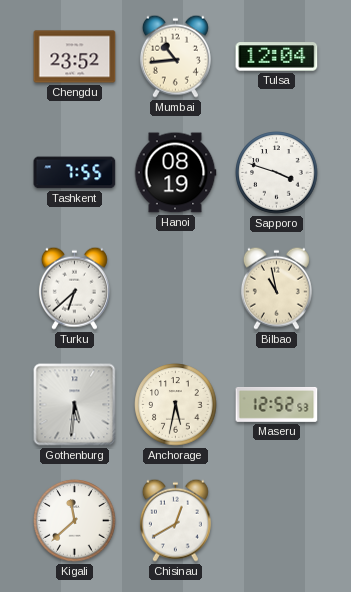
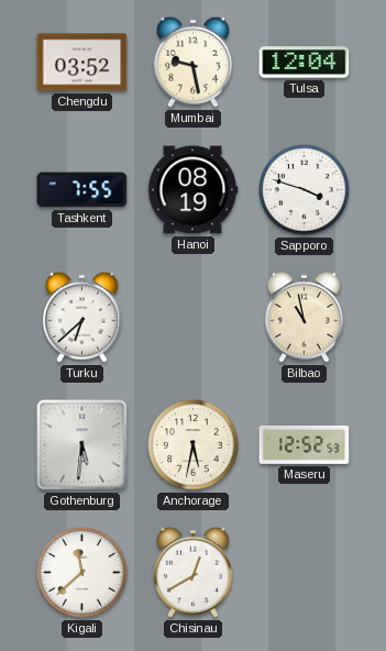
Chengdu: 23:52 -> 03:52 (82, 63)
Mumbai: 10:44 -> 9:28 (192, 62)
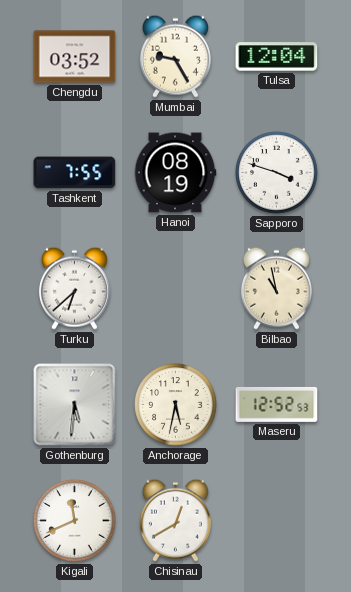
Mumbai: 9:28 -> 9:25 (175, 56)
Kigali: 11:38 -> 11:41 (75, 521)
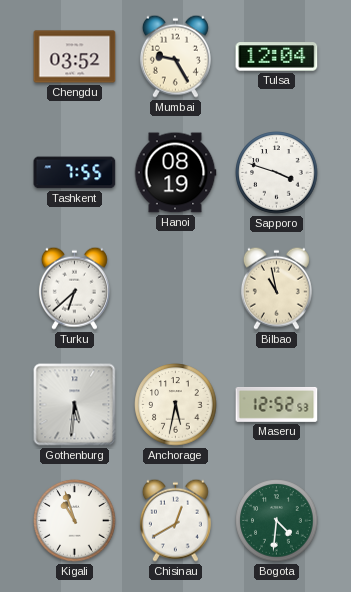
Kigali: 11:41 -> 10:57 (75, 521)
Bogota: none -> 4:31 (277, 521)
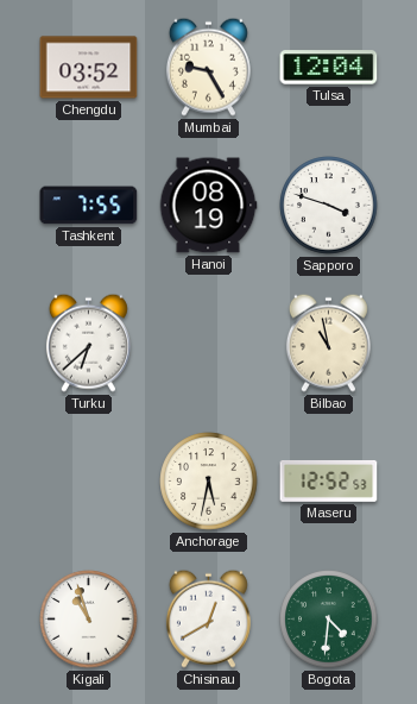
Gothenburg: 5:31 -> none (75, 405)
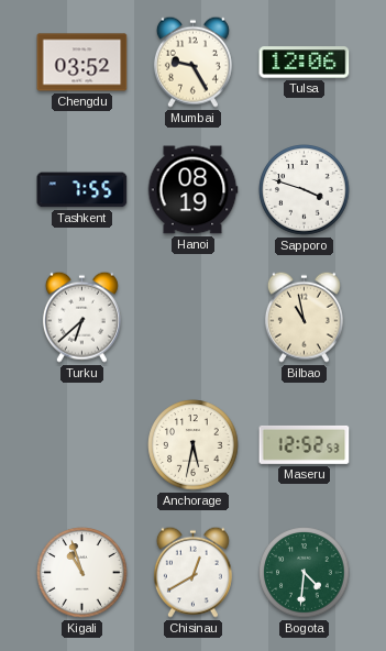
Tulsa: 12:04 -> 12:06 (305, 63)
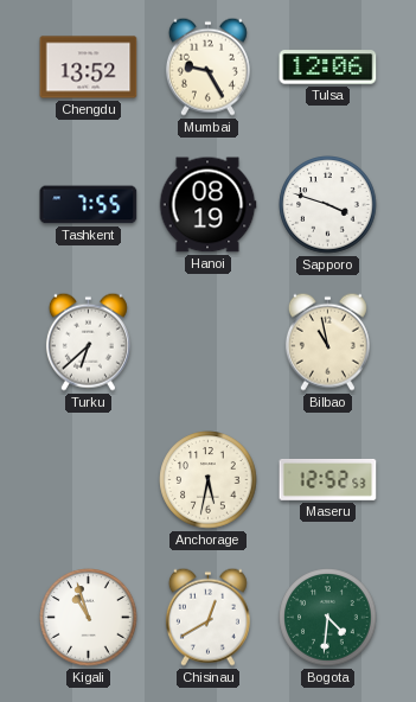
Chengdu: 03:52 -> 13:52 (89, 68)
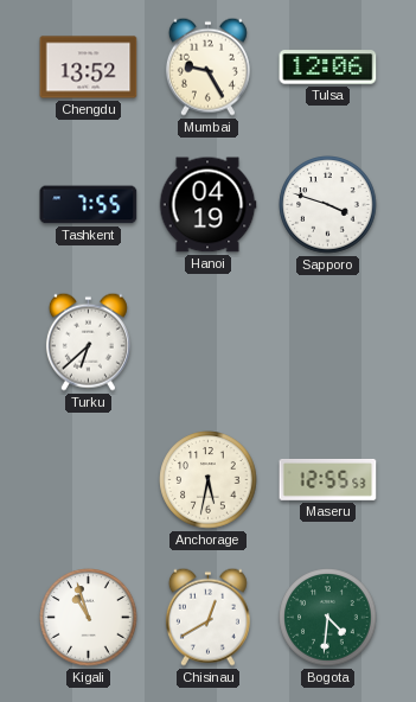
Hanoi: 08:19 -> 04:19 (207, 205)
Bilbao: 10:58 -> none (327, 342)
Maseru: 12:52 -> 12:55 (328, 479)
